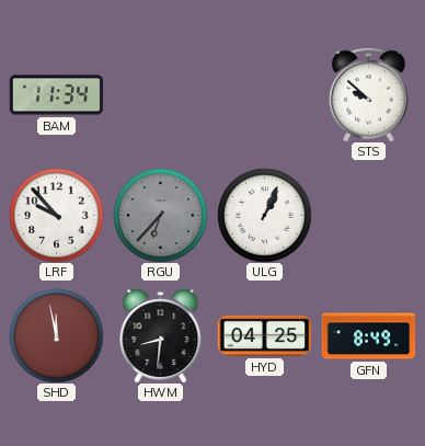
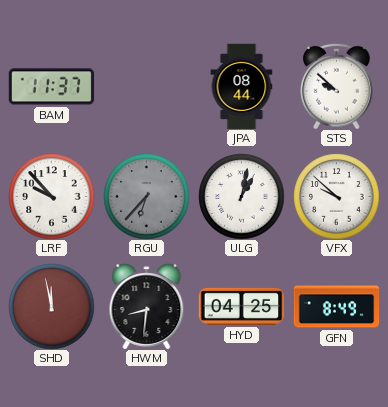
BAM: 11:34 -> 11:37 (51, 87)
JPA: none -> 08:44 (242, 86)
ULG: 1:04 -> 1:02 (241, 196)
VFX: none -> 9:52 (336, 196)
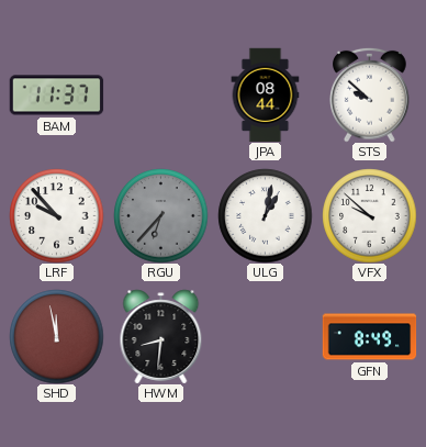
HYD: 04:25 -> none (241, 306)
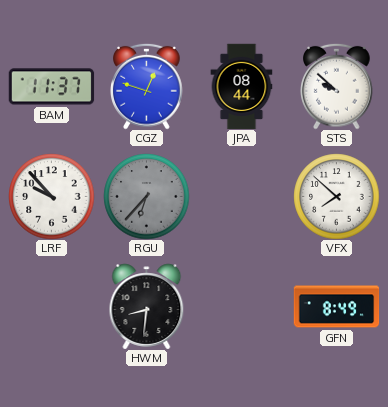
CGZ: none -> 12:48 (147, 86)
ULG: 1:02 -> none (265, 215)
VFX: 9:52 -> 7:52 (336, 196)
SHD: 11:58 -> none (56, 336)
